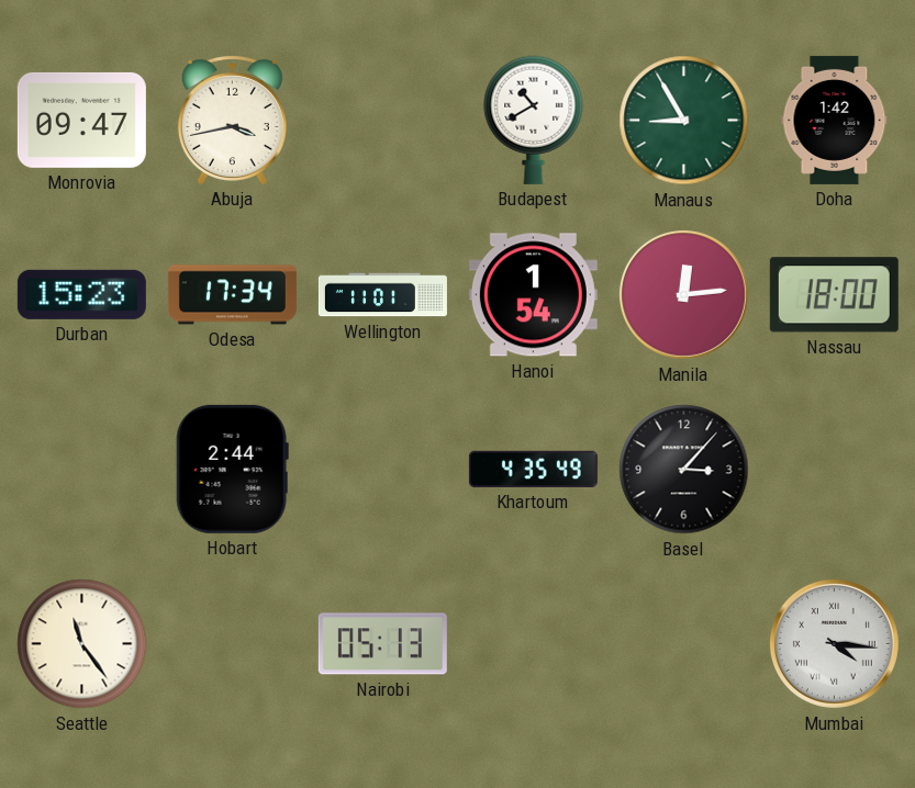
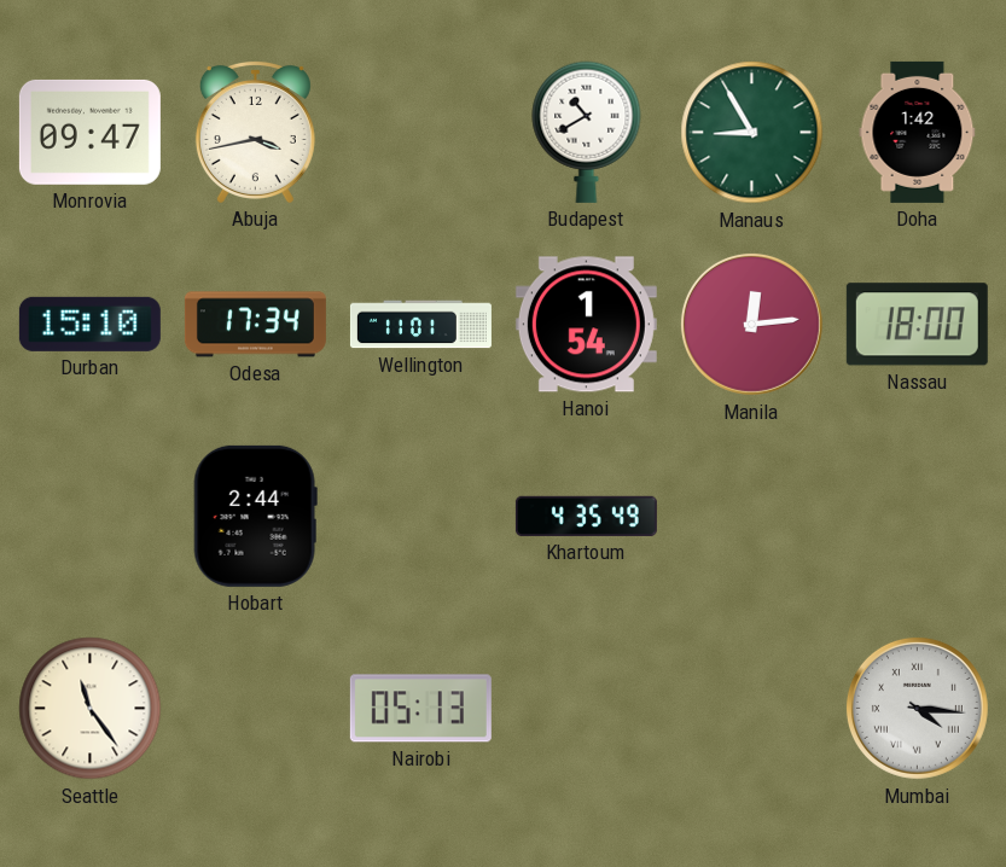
Durban: 15:23 -> 15:10 (89, 324)
Basel: 3:07 -> none (684, 470)
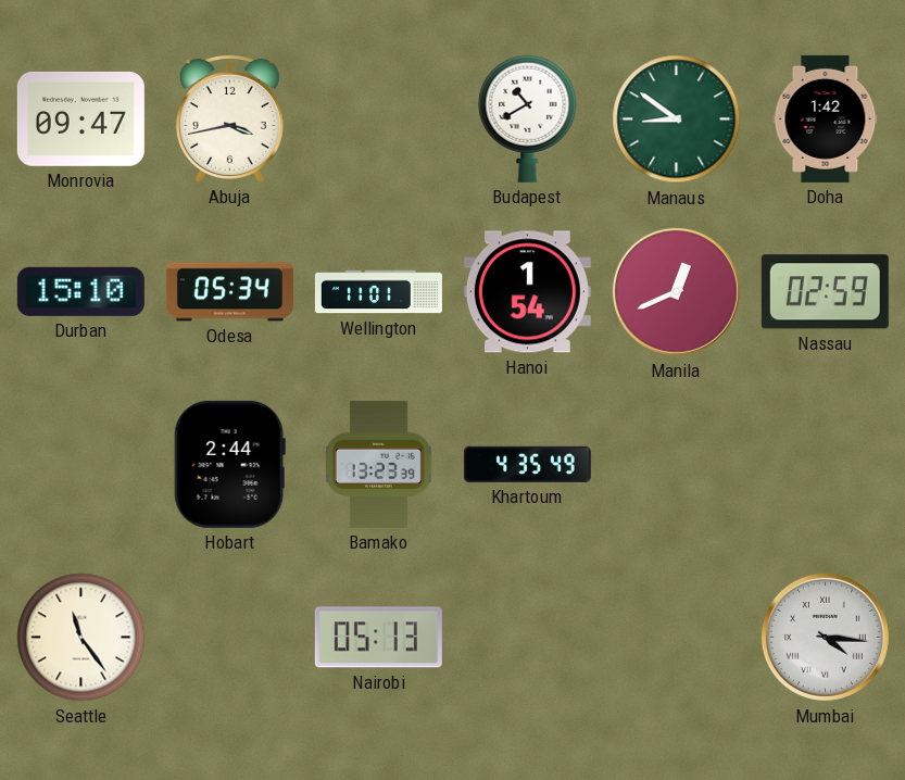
Manaus: 8:55 -> 8:51 (677, 119)
Odesa: 17:34 -> 05:34 (229, 292)
Manila: 12:14 -> 12:41 (676, 291)
Nassau: 18:00 -> 02:59 (825, 292)
Bamako: none -> 13:23 (378, 464)
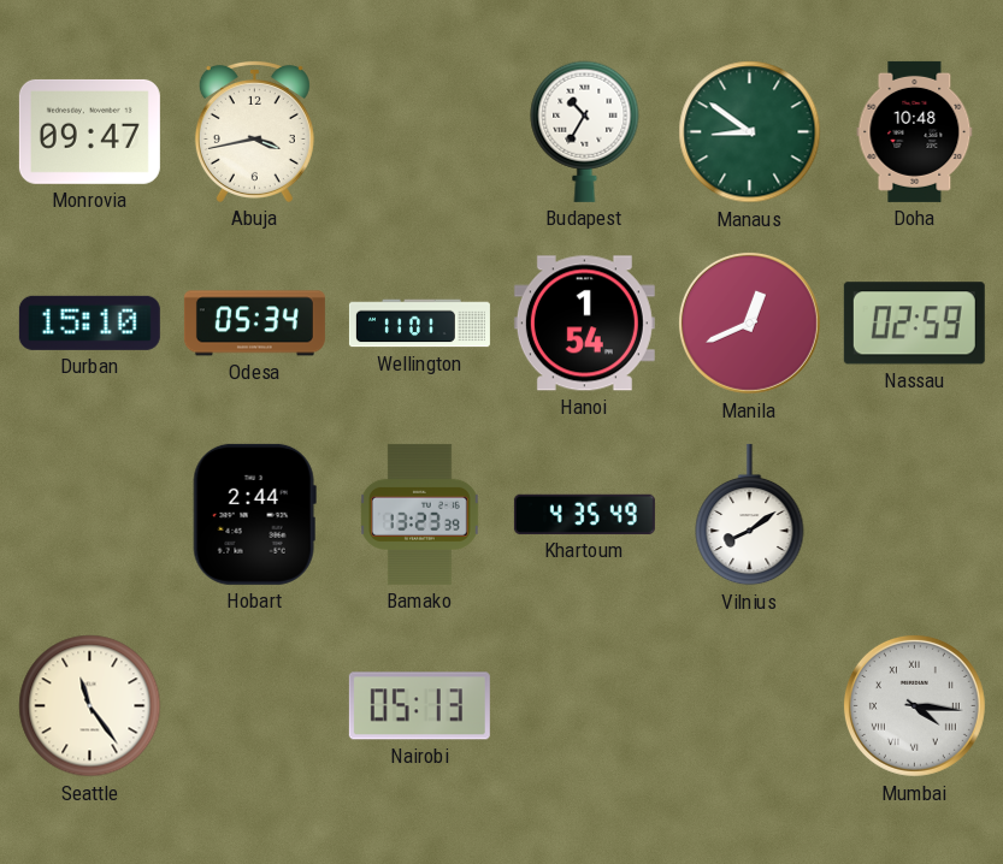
Budapest: 10:40 -> 10:35 (585, 131)
Doha: 1:42 -> 10:48 (915, 131)
Vilnius: none -> 8:09 (750, 515)
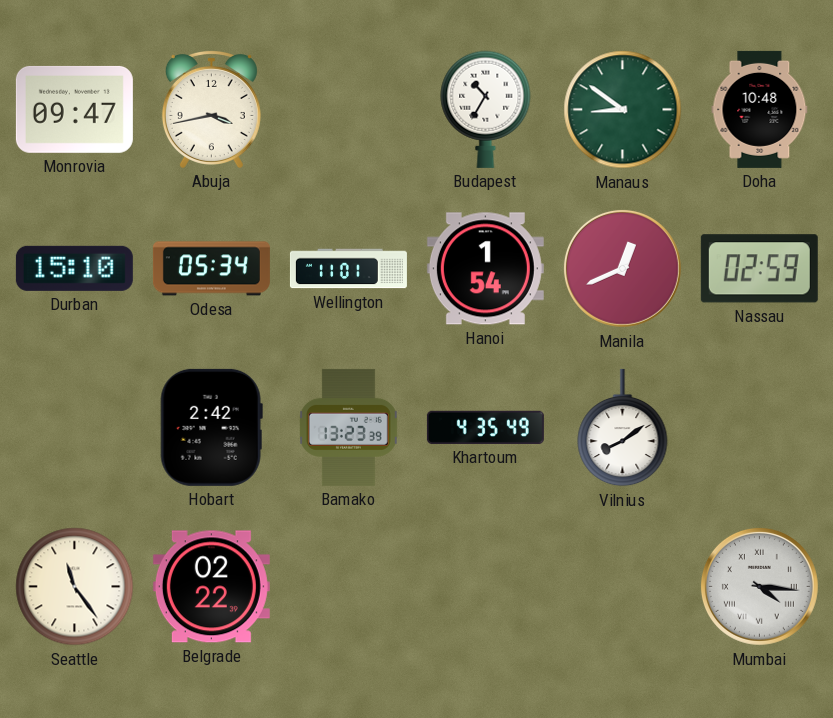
Hobart: 2:44 -> 2:42 (211, 427)
Belgrade: none -> 02:22 (211, 587)
Nairobi: 05:13 -> none (419, 706)
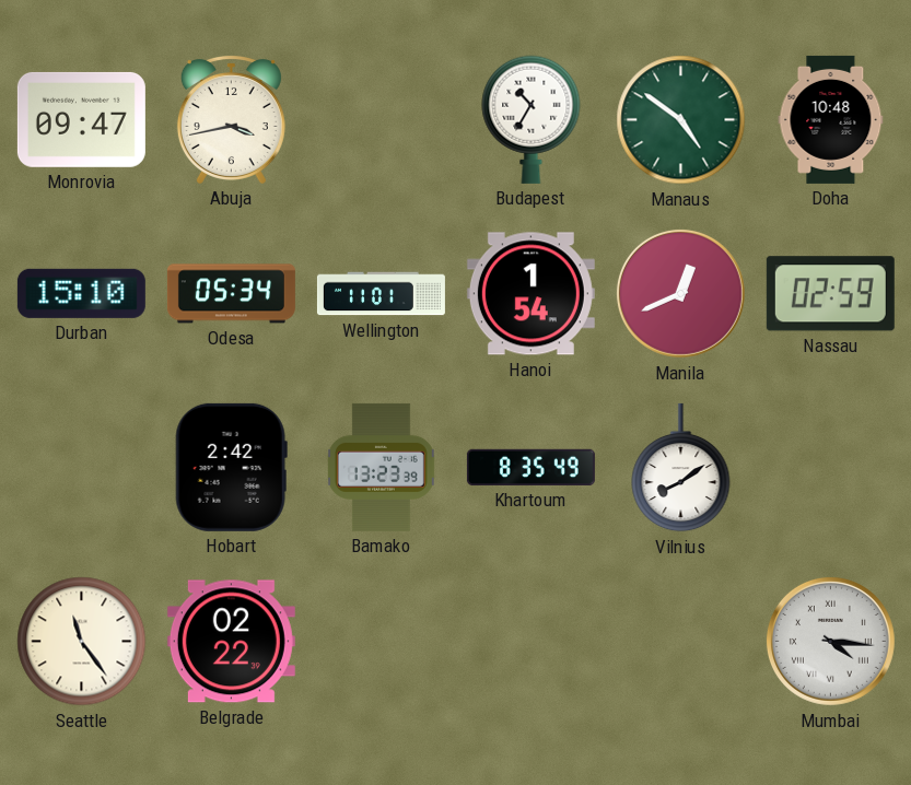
Manaus: 8:51 -> 4:51 (681, 120)
Khartoum: 4:35 -> 8:35 (530, 467)
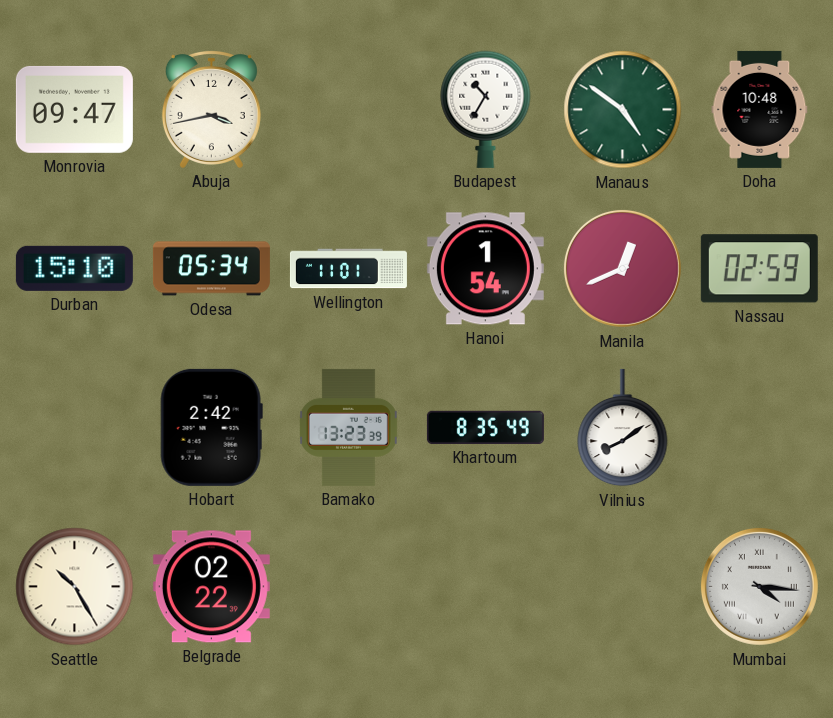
Seattle: 11:24 -> 10:25 (75, 587)
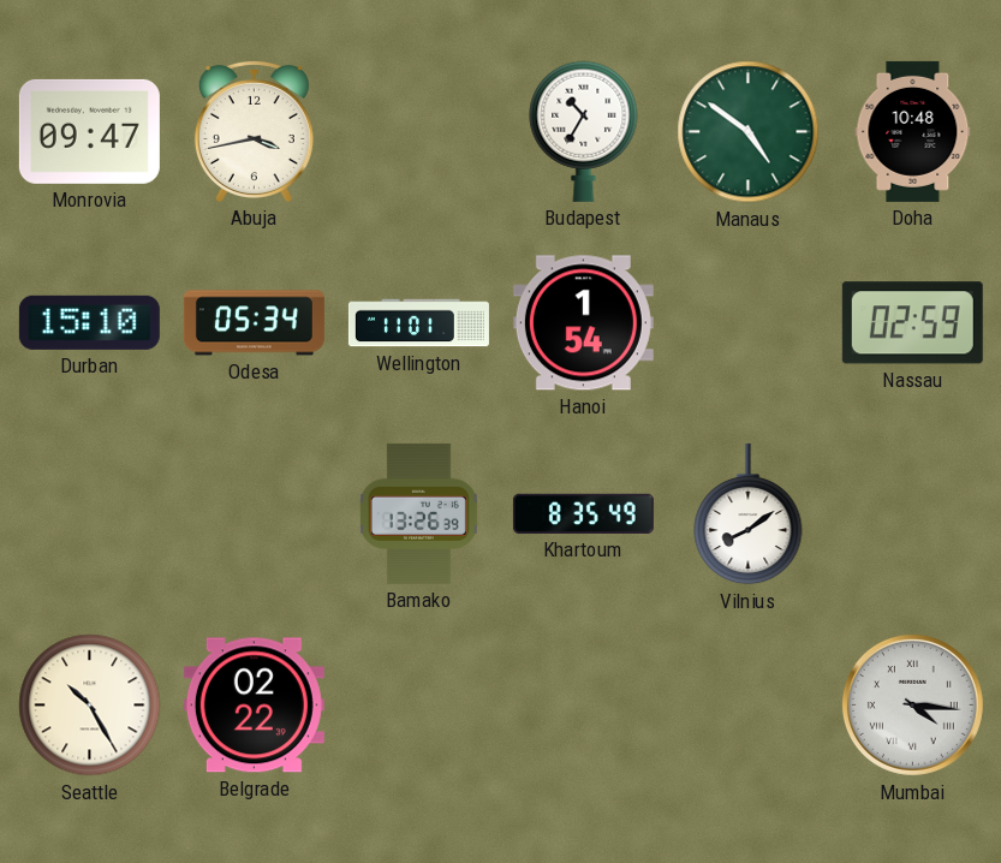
Manila: 12:41 -> none (622, 268)
Hobart: 2:42 -> none (211, 427)
Bamako: 13:23 -> 13:26 (418, 513)
